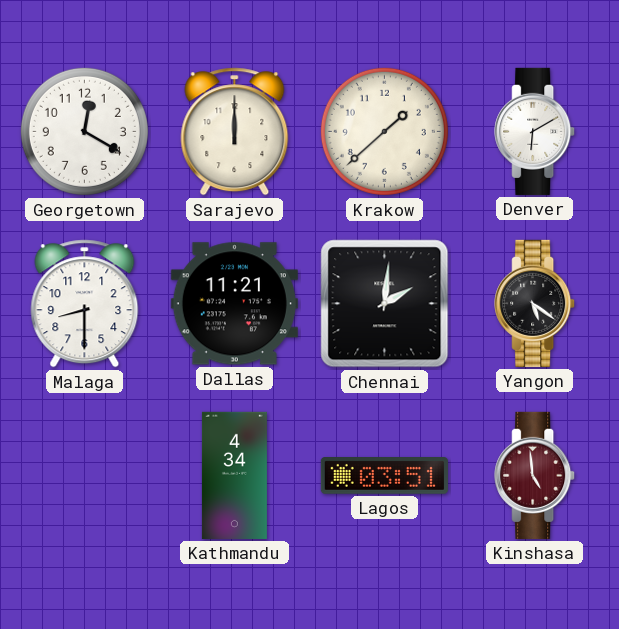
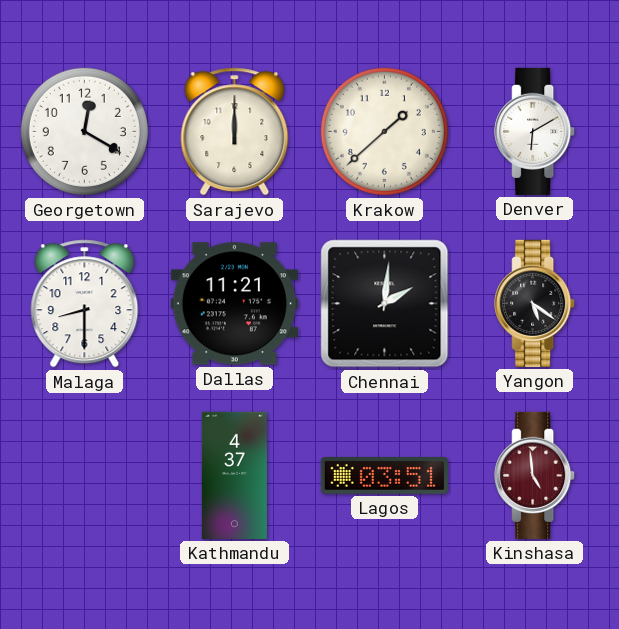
Kathmandu: 4:34 -> 4:37 (234, 475)
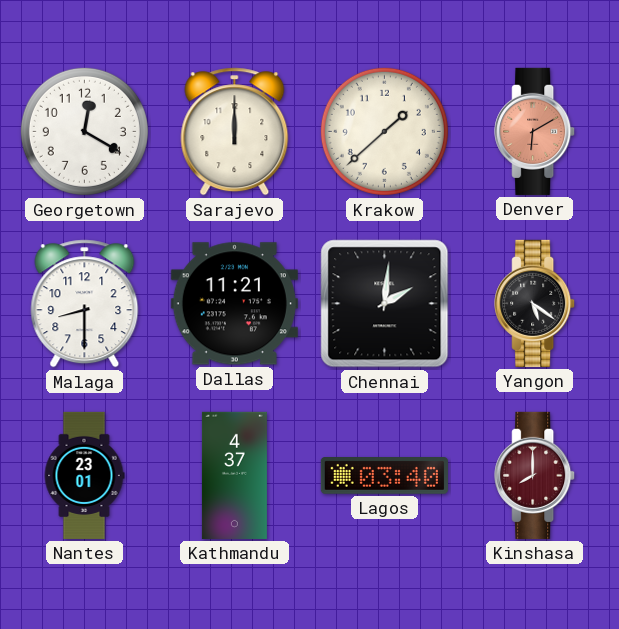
Denver dial: white -> salmon (535, 131)
Nantes: none -> 23:01 (84, 475)
Lagos: 03:51 -> 03:40 (384, 476)
Kinshasa: 4:59 -> 8:00 (535, 475)
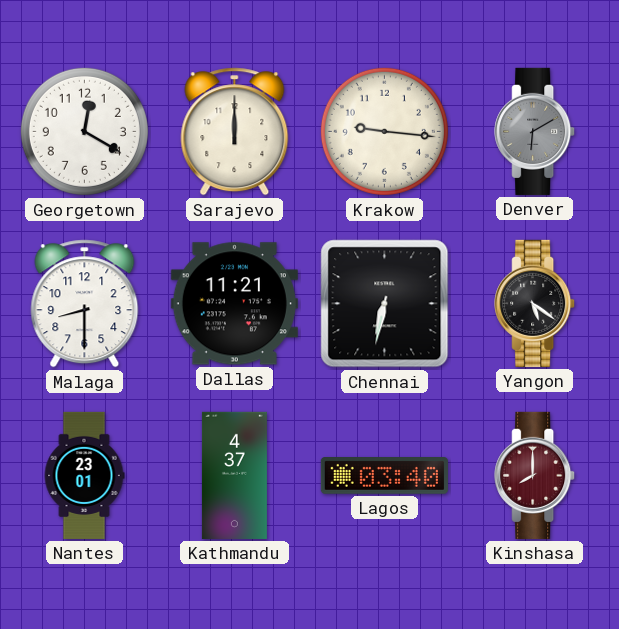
Krakow: 1:38 -> 9:16 (384, 131)
Denver dial: salmon -> grey (535, 131)
Chennai: 2:01 -> 6:32 (385, 304)
